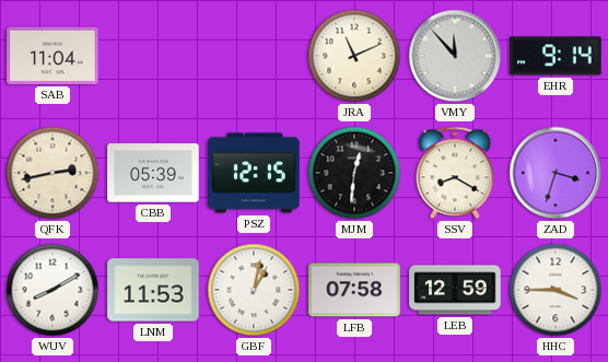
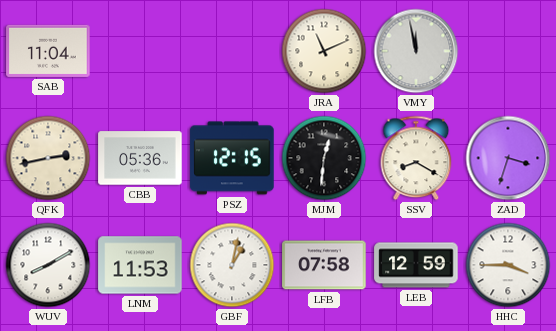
VMY: 11:53 -> 11:58 (416, 51)
EHR: 9:14 -> none (556, 56)
CBB: 05:39 -> 05:36 (140, 158)
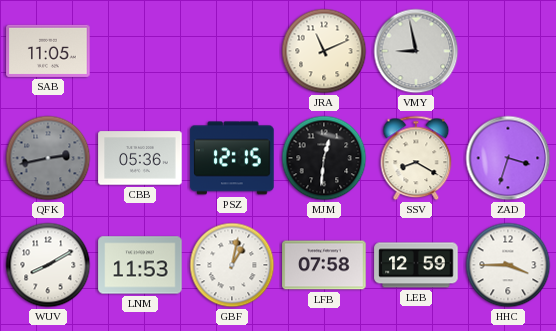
SAB: 11:04 -> 11:05 (48, 51)
VMY: 11:58 -> 8:58 (416, 51)
QFK dial: cream -> grey (48, 158)
